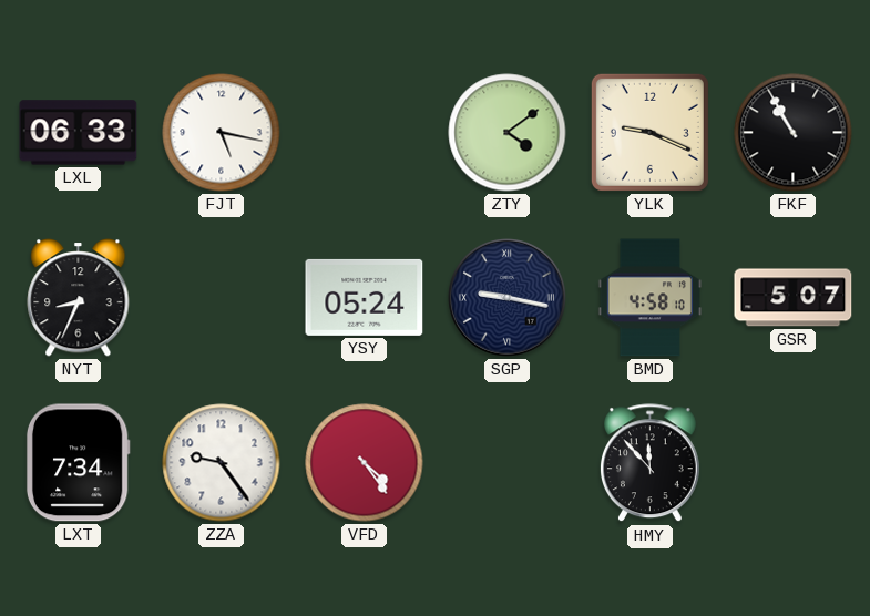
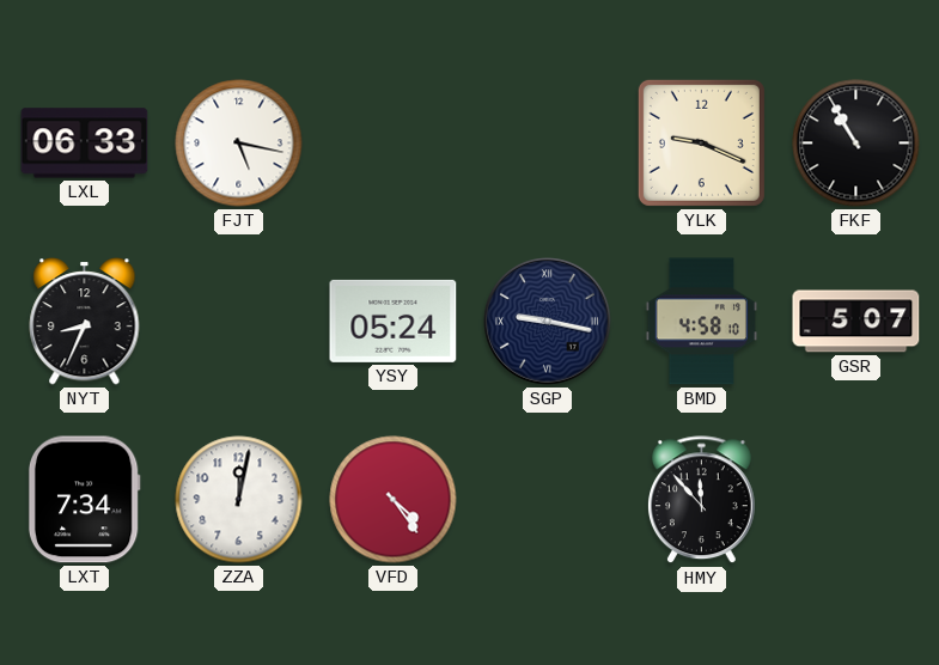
ZTY: 4:09 -> none (508, 133)
ZZA: 9:24 -> 12:02 (239, 500)
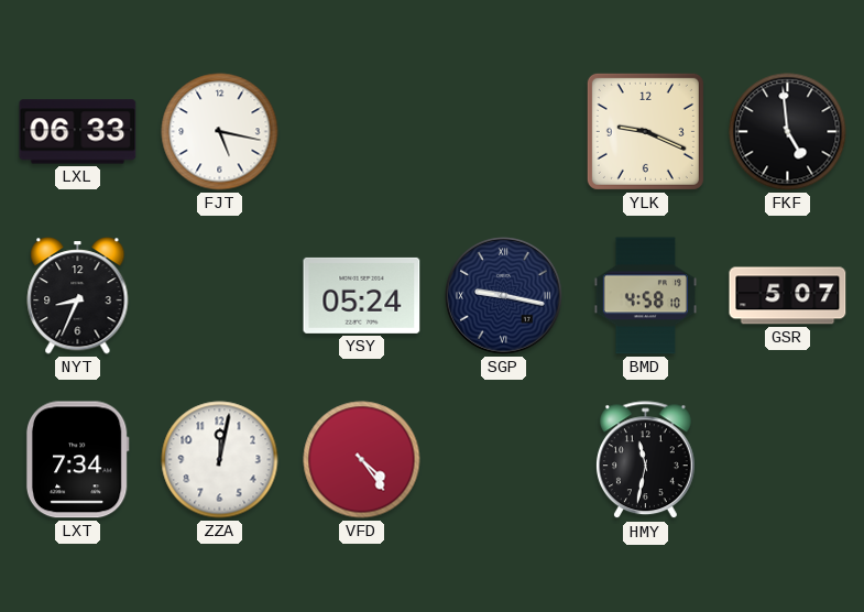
FKF: 10:55 -> 4:59 (788, 132)
HMY: 11:53 -> 11:32 (645, 460)
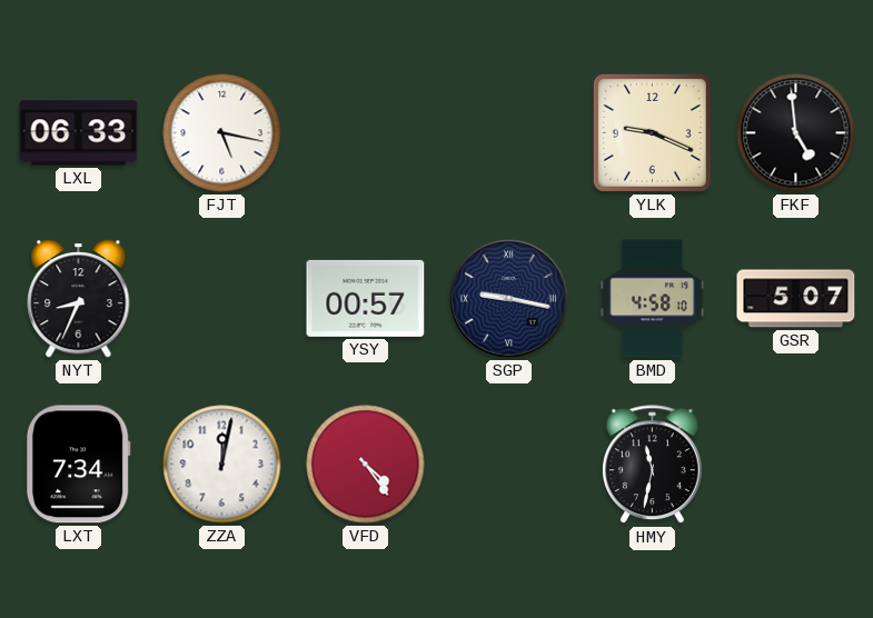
YSY: 05:24 -> 00:57 (366, 298)
